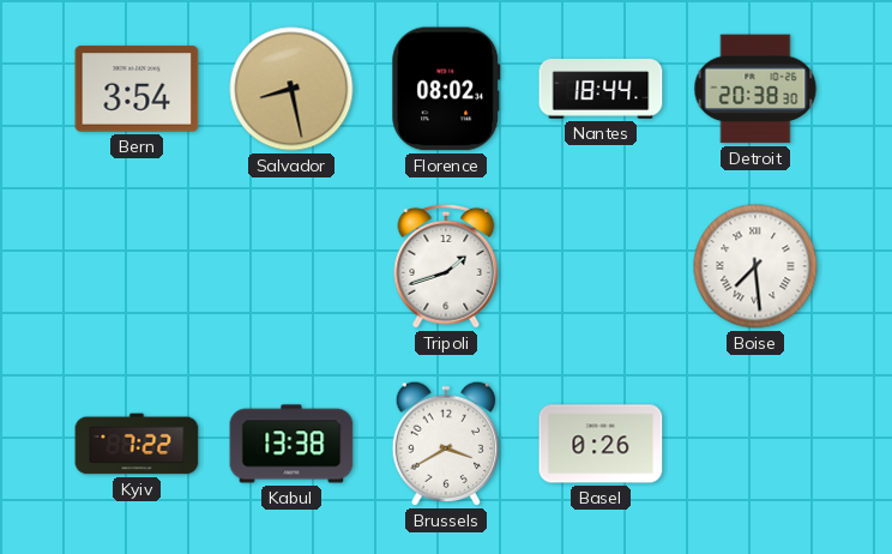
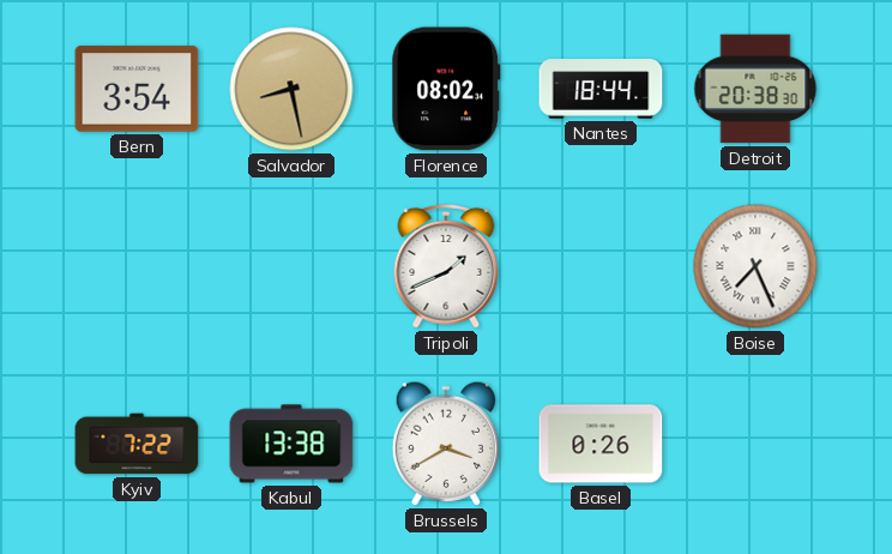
Tripoli: 1:42 -> 1:41 (446, 266)
Boise: 7:29 -> 7:26 (755, 266)
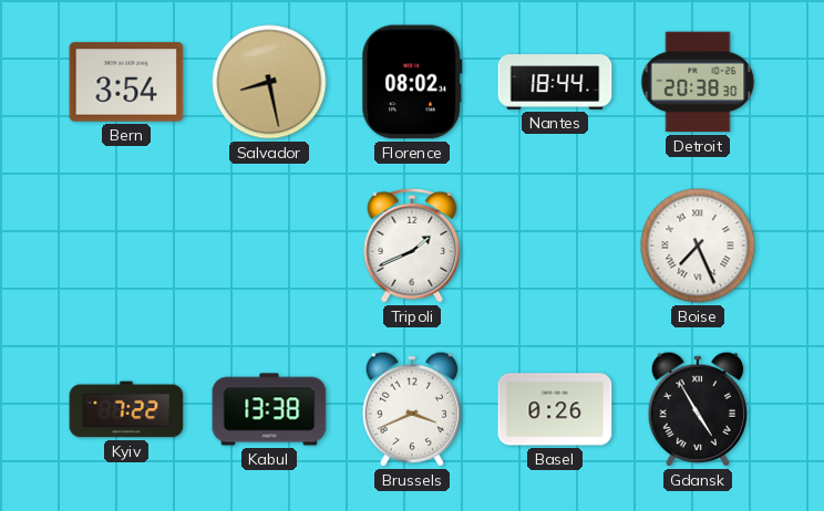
Brussels: 3:40 -> 3:41 (411, 409)
Gdansk: none -> 4:55 (697, 409)
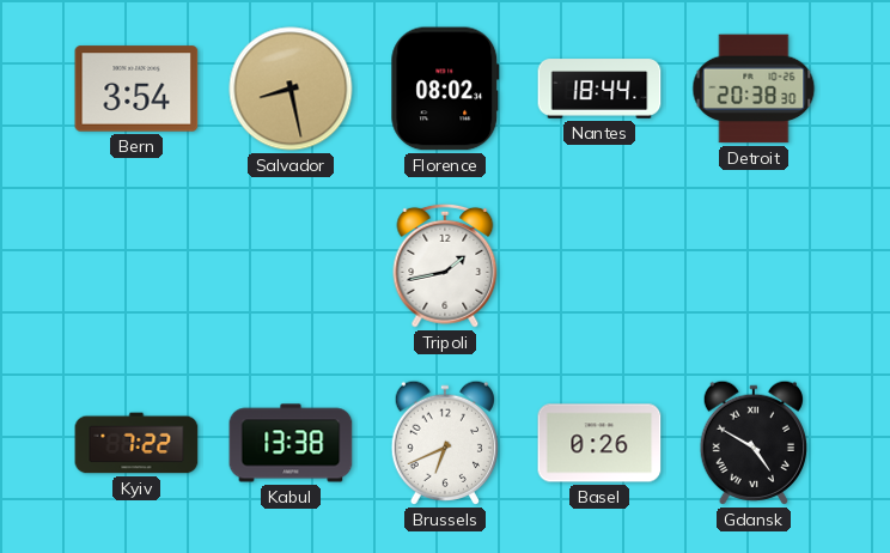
Tripoli: 1:41 -> 1:43 (445, 266)
Boise: 7:26 -> none (698, 246)
Brussels: 3:41 -> 6:41 (444, 443)
Gdansk: 4:55 -> 4:50 (752, 443)
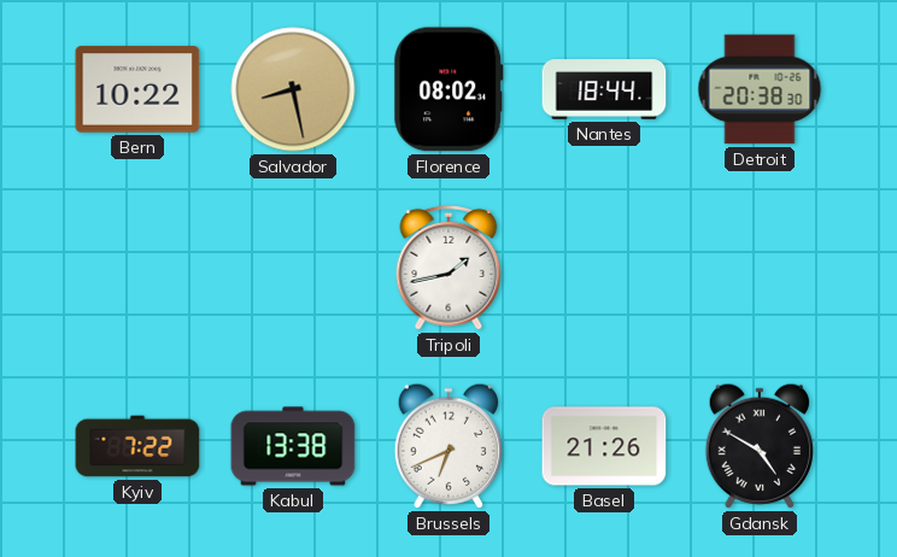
Bern: 3:54 -> 10:22 (137, 89)
Basel: 0:26 -> 21:26 (604, 446)
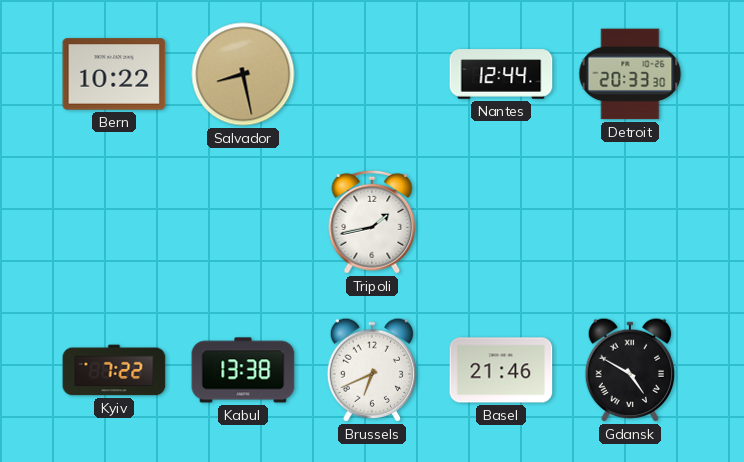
Florence: 08:02 -> none (448, 89)
Nantes: 18:44 -> 12:44 (501, 74)
Detroit: 20:38 -> 20:33 (630, 74)
Basel: 21:26 -> 21:46 (501, 370)
